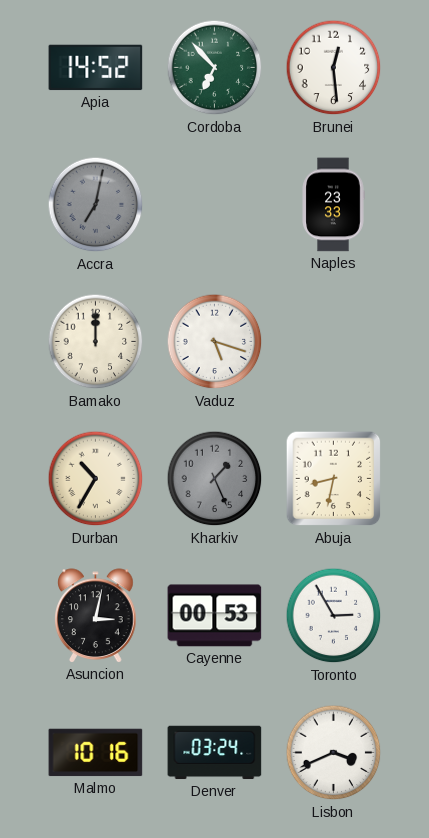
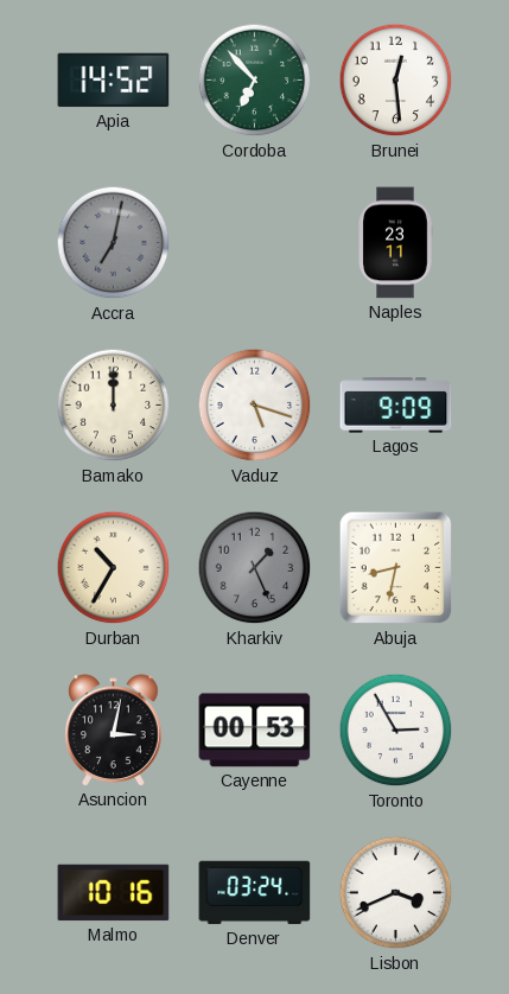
Naples: 23:33 -> 23:11 (395, 243)
Lagos: none -> 9:09 (396, 406)
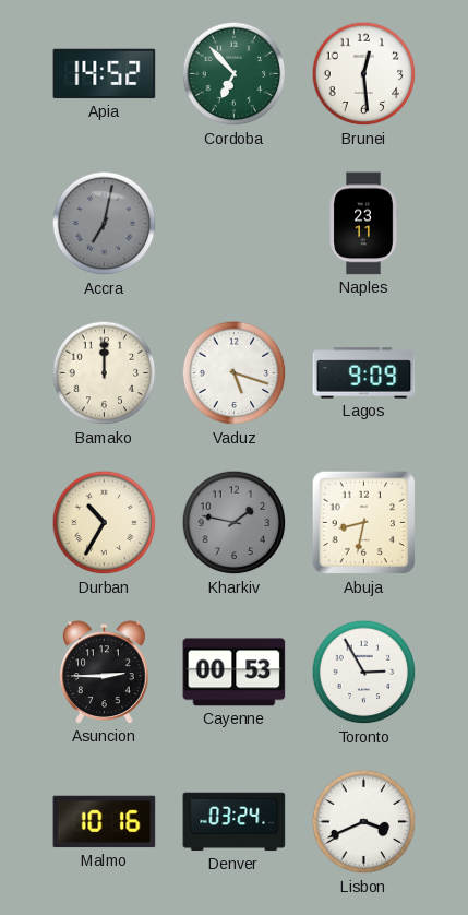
Kharkiv: 1:26 -> 1:47 (235, 523)
Asuncion: 3:02 -> 2:45 (105, 673)
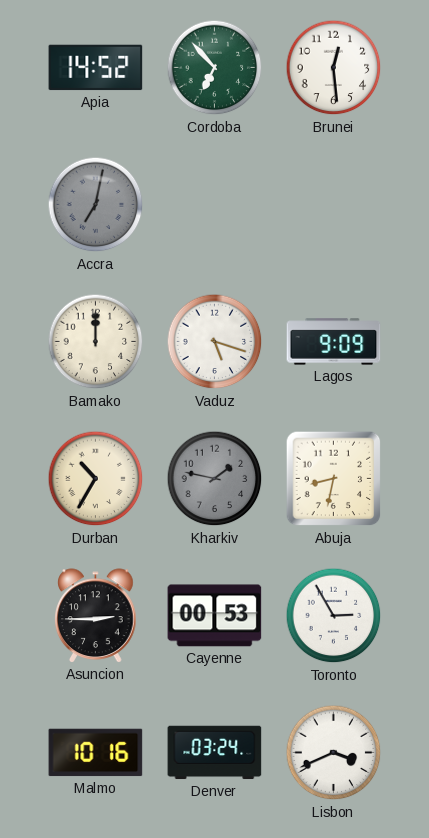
Naples: 23:11 -> none (363, 224)
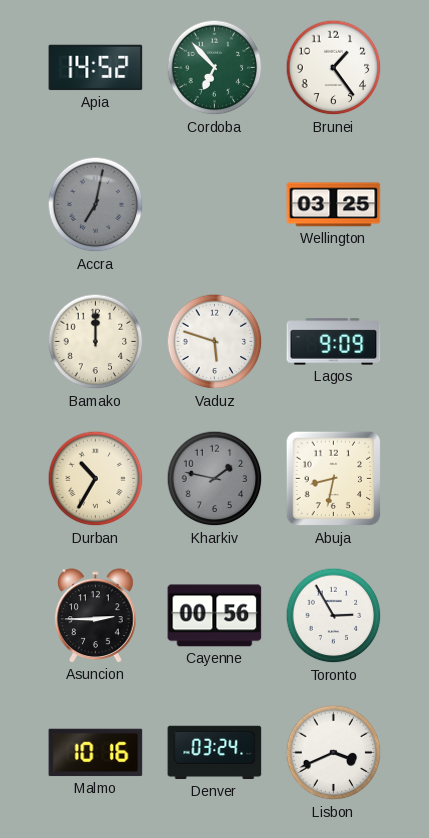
Brunei: 12:29 -> 1:24 (334, 68)
Wellington: none -> 03:25 (334, 205)
Vaduz: 5:18 -> 5:48 (215, 342)
Cayenne: 00:53 -> 00:56 (215, 616)
